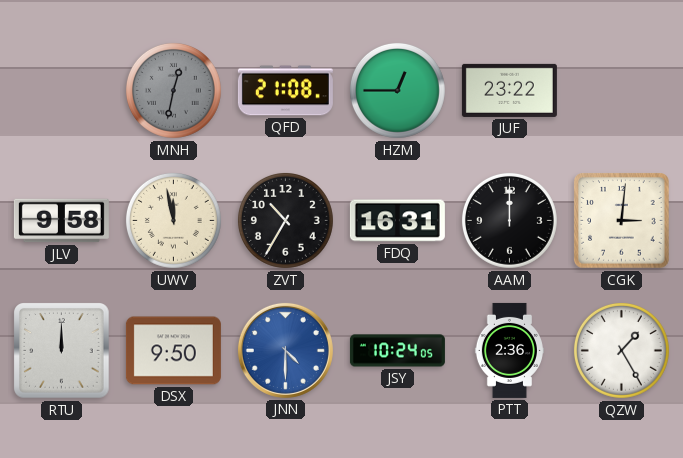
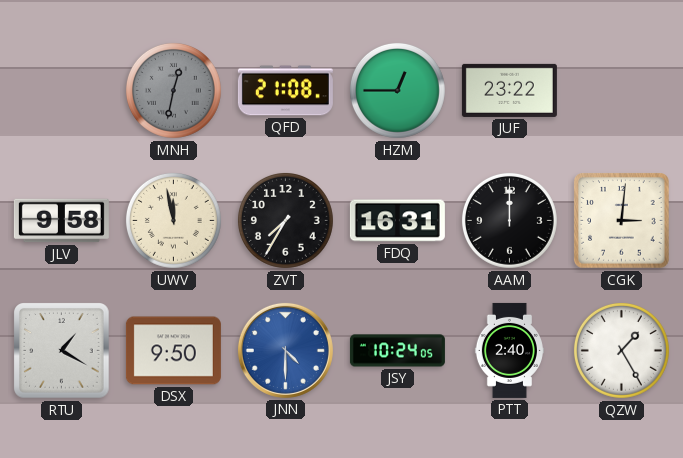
ZVT: 10:35 -> 7:35 (285, 220)
RTU: 12:00 -> 1:20 (62, 351)
PTT: 2:36 -> 2:40 (509, 350)
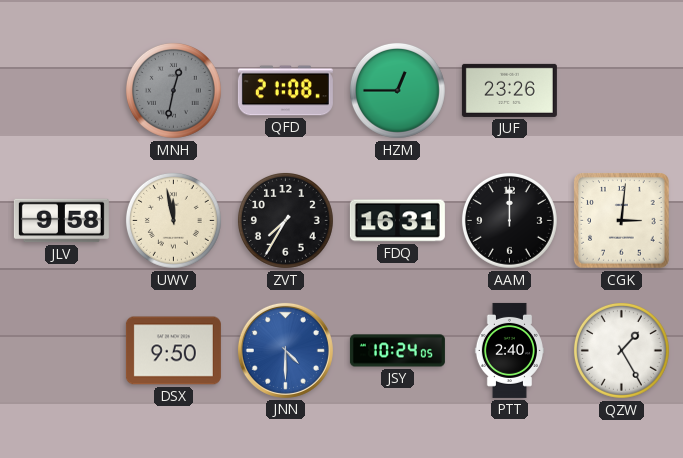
JUF: 23:22 -> 23:26 (509, 90)
RTU: 1:20 -> none (62, 351)
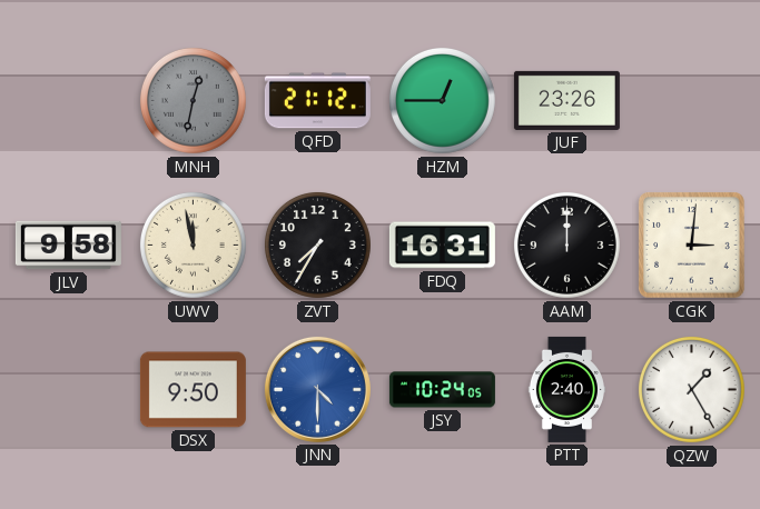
QFD: 21:08 -> 21:12 (317, 101)
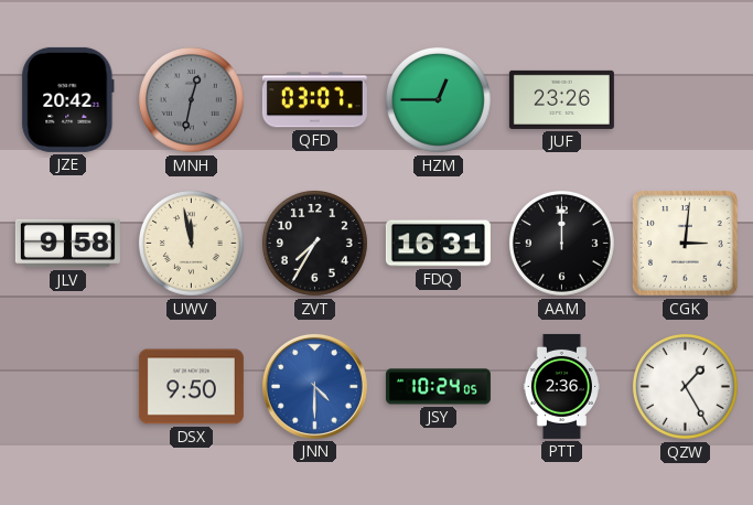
JZE: none -> 20:42 (68, 99)
QFD: 21:12 -> 03:07 (314, 100)
PTT: 2:40 -> 2:36 (561, 386)
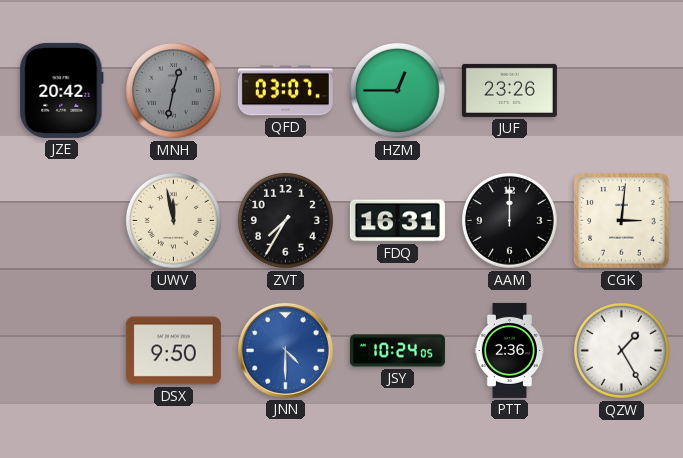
JLV: 9:58 -> none (67, 244)
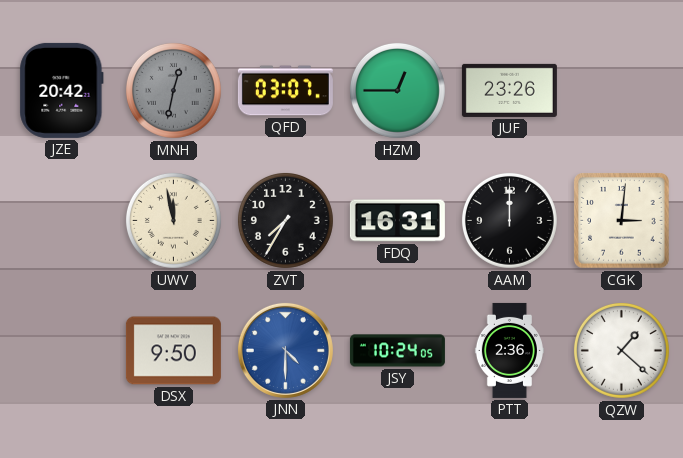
QZW: 1:25 -> 1:22 (621, 350)
